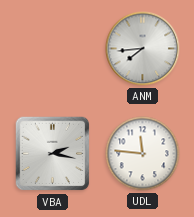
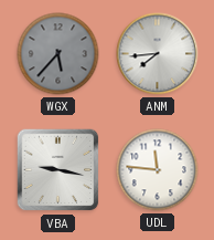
WGX: none -> 5:37 (58, 54)
VBA: 2:17 -> 9:17 (58, 170)
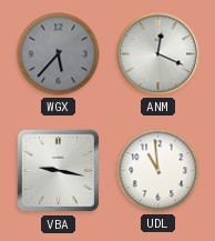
ANM: 7:44 -> 12:19 (158, 54)
UDL: 11:46 -> 10:59 (158, 171)
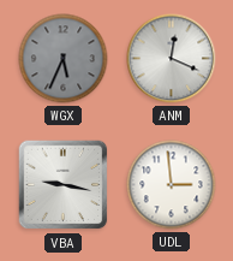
WGX: 5:37 -> 5:34 (64, 59)
UDL: 10:59 -> 2:59 (172, 185)
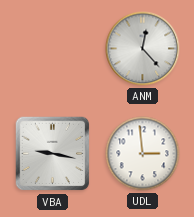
WGX: 5:34 -> none (64, 59)
ANM: 12:19 -> 12:23 (143, 49)
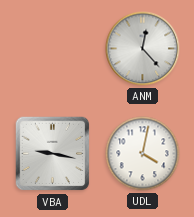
UDL: 2:59 -> 4:02 (143, 154)
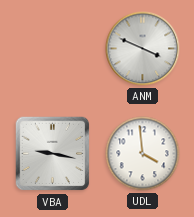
ANM: 12:23 -> 3:49 (143, 49)
UDL: 4:02 -> 3:59 (143, 154)
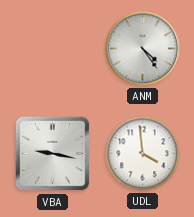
ANM: 3:49 -> 4:24 (143, 49)
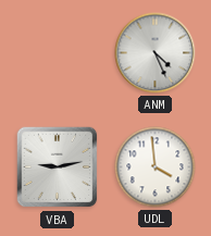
ANM: 4:24 -> 4:26 (156, 53)
VBA: 9:17 -> 9:13 (58, 167)
